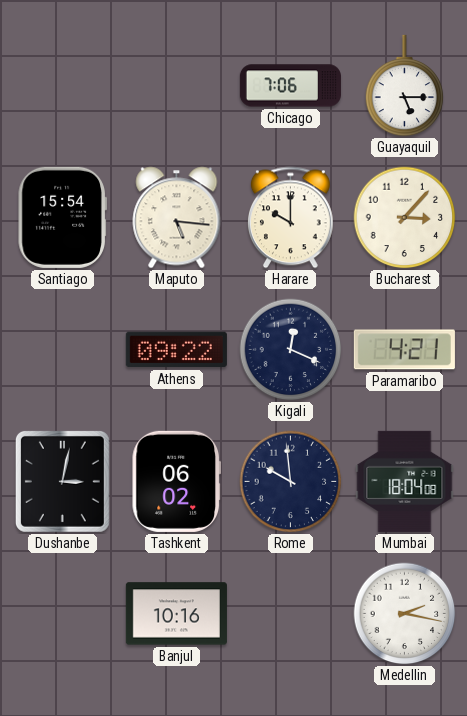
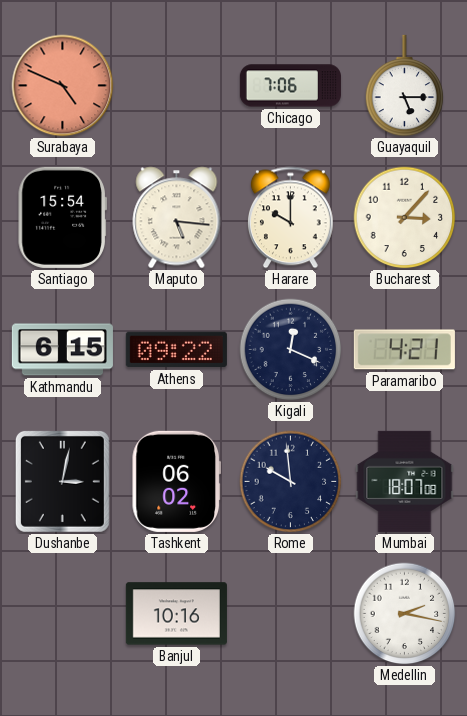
Surabaya: none -> 4:49 (63, 86)
Kathmandu: none -> 6:15 (62, 350)
Mumbai: 18:04 -> 18:07 (405, 481)
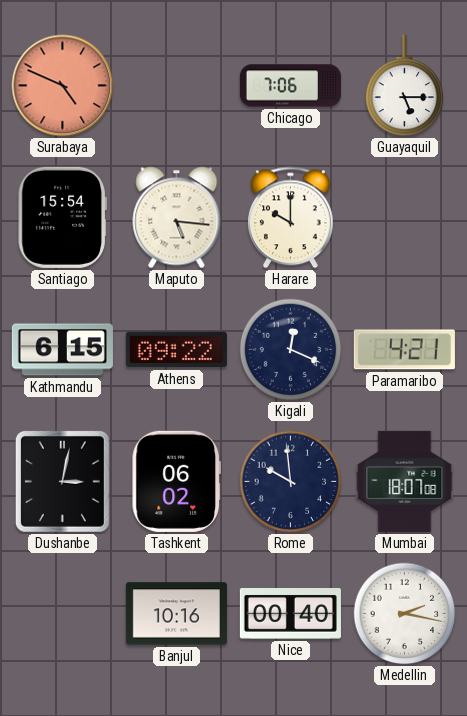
Bucharest: 3:07 -> none (405, 218)
Nice: none -> 00:40 (290, 614)
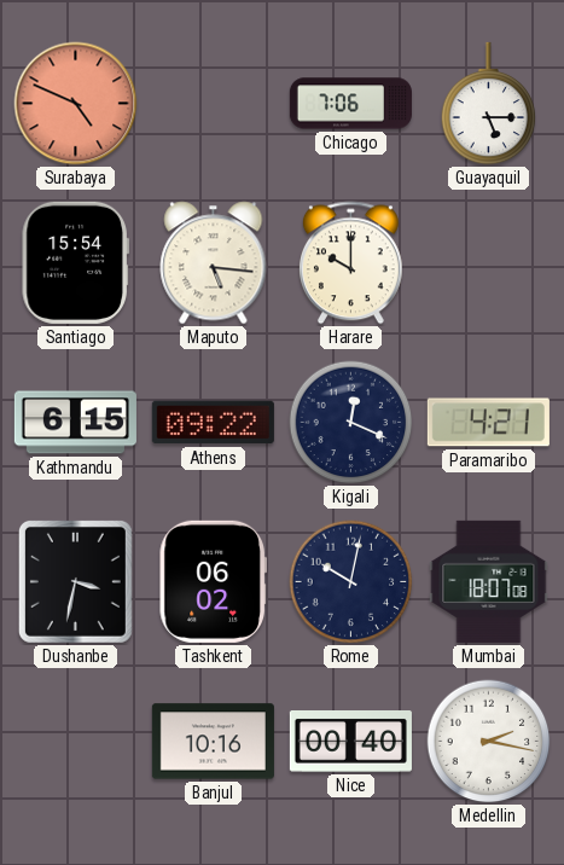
Dushanbe: 3:02 -> 3:32 (75, 581)
Rome: 9:59 -> 10:02 (351, 582)
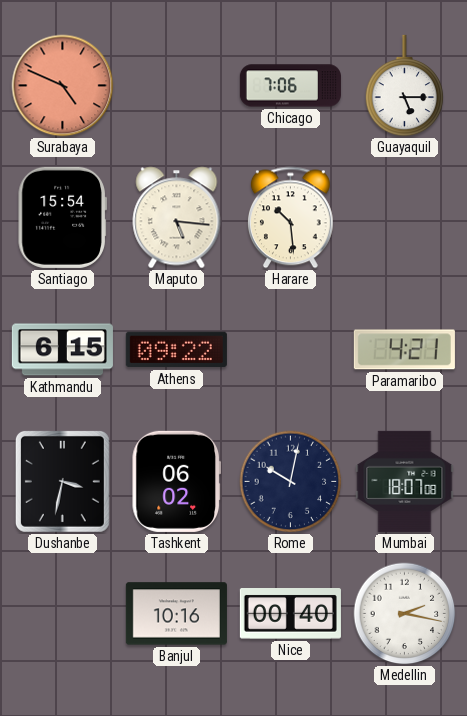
Harare: 10:00 -> 10:29 (290, 218)
Kigali: 12:19 -> none (351, 423)
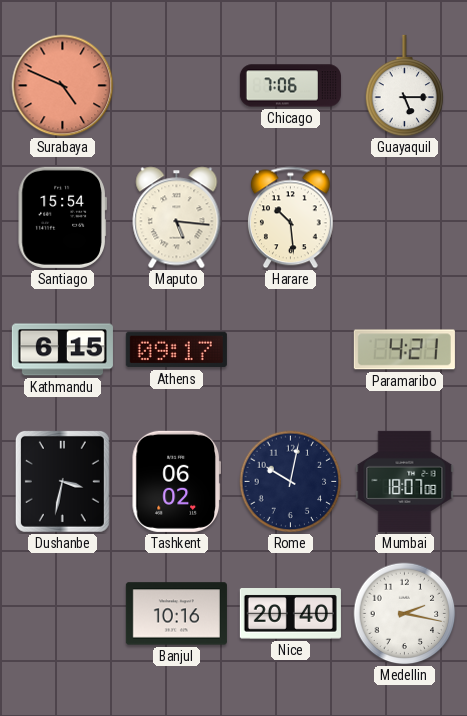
Athens: 09:22 -> 09:17 (176, 350)
Nice: 00:40 -> 20:40 (290, 614)
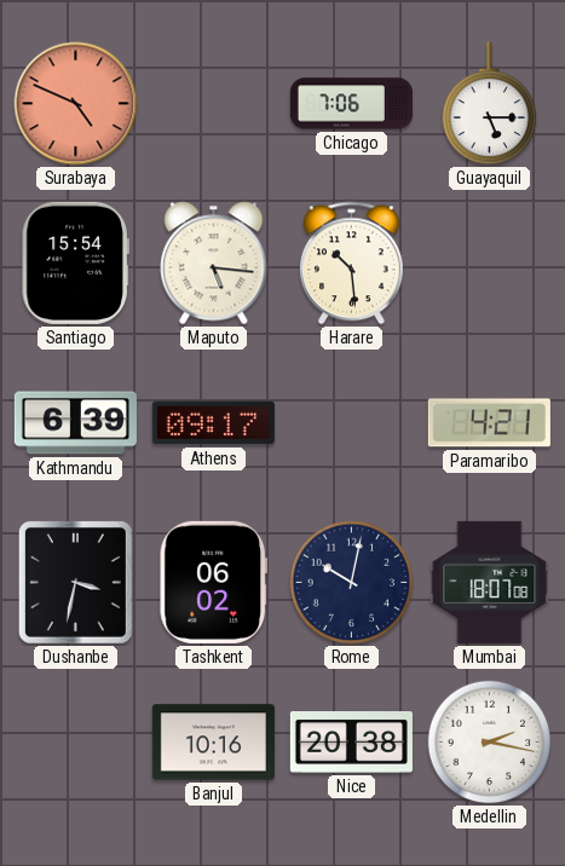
Kathmandu: 6:15 -> 6:39 (75, 423)
Nice: 20:40 -> 20:38 (351, 743)
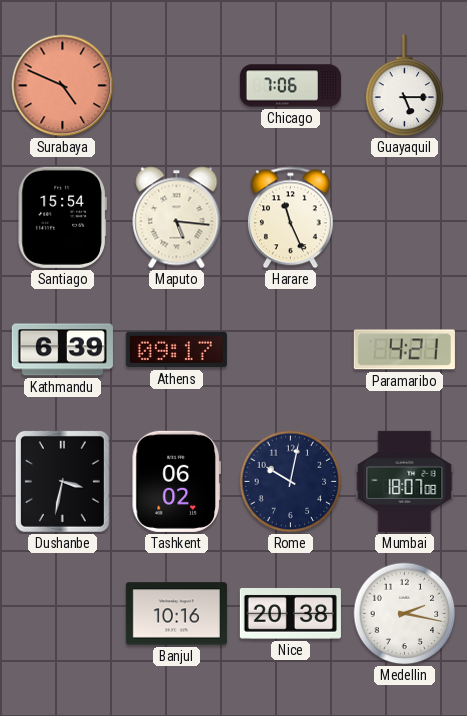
Harare: 10:29 -> 11:26 (290, 218)
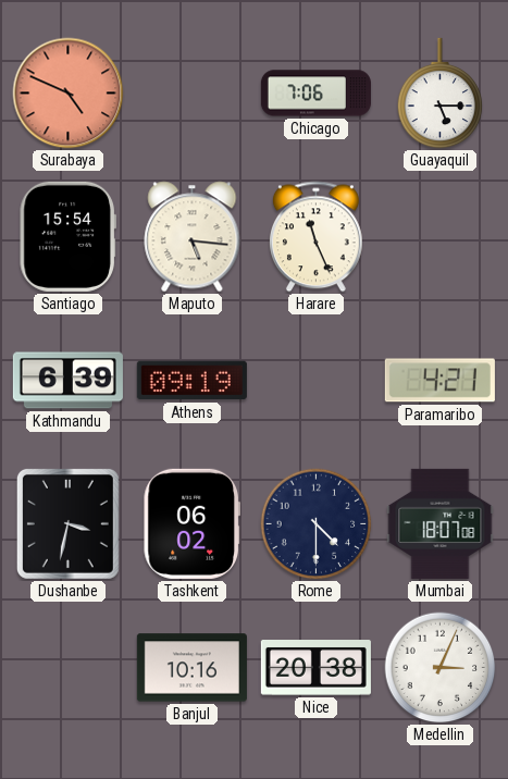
Athens: 09:17 -> 09:19 (191, 381)
Rome: 10:02 -> 4:30 (317, 524)
Medellin: 2:17 -> 3:04 (441, 668)
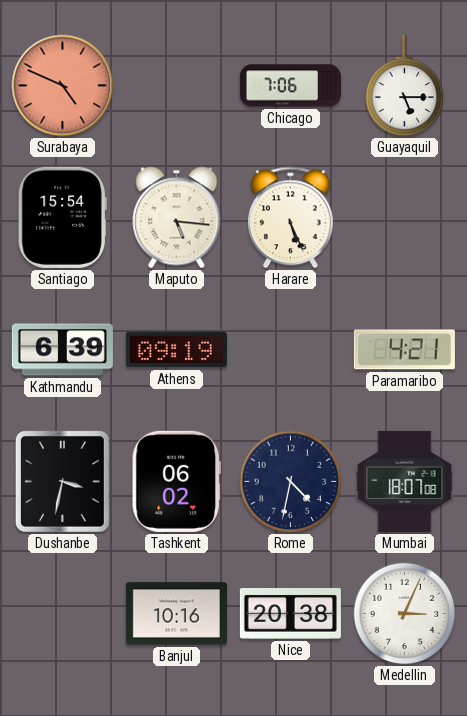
Harare: 11:26 -> 5:26 (290, 218)
Rome: 4:30 -> 4:32 (291, 482)
